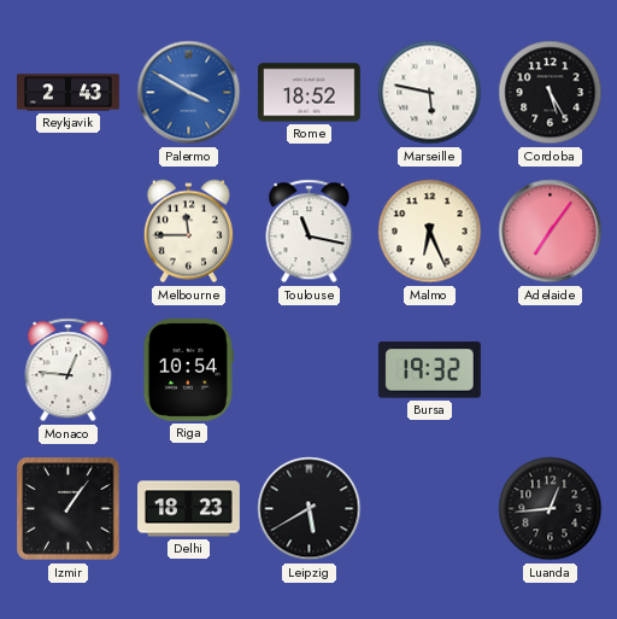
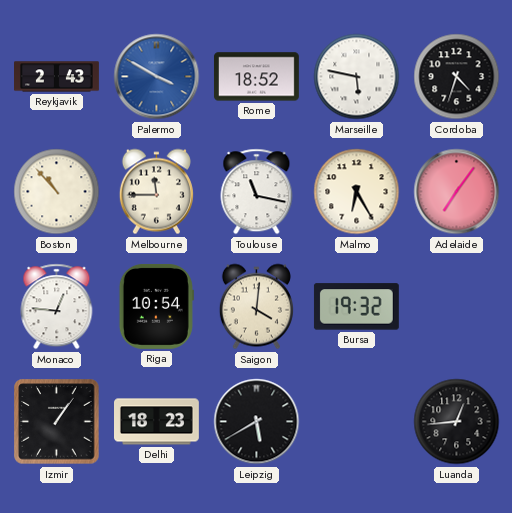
Cordoba: 5:25 -> 4:33 (457, 77)
Boston: none -> 10:53 (57, 192)
Malmo: 6:26 -> 6:25 (357, 192)
Saigon: none -> 4:01 (256, 307)
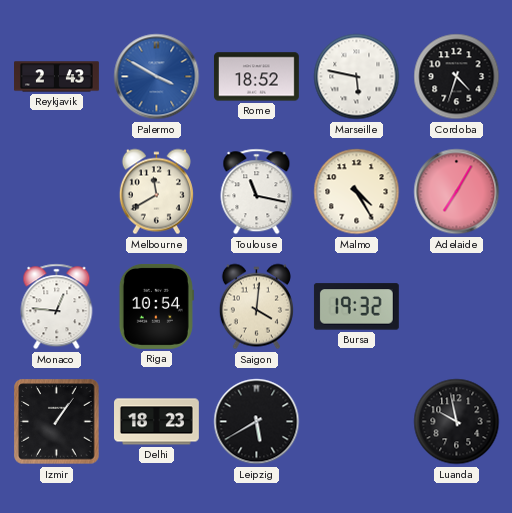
Boston: 10:53 -> none (57, 192)
Melbourne: 11:45 -> 11:40 (156, 192)
Malmo: 6:25 -> 4:25 (357, 192)
Adelaide: 7:06 -> 7:05 (457, 192)
Luanda: 12:44 -> 9:58 (457, 422)
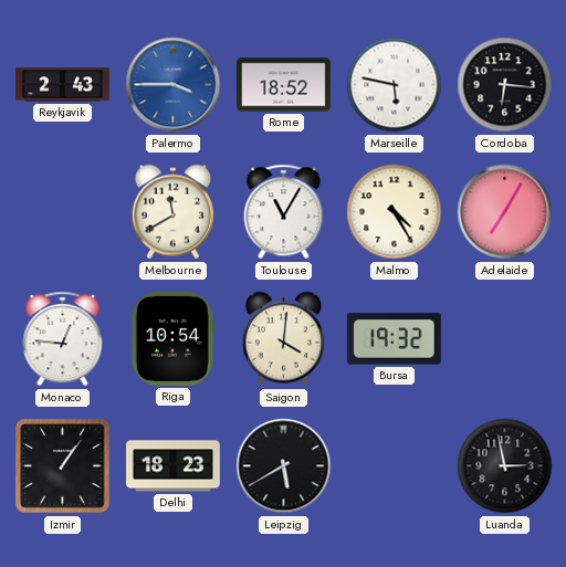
Palermo: 3:50 -> 3:45 (174, 85)
Cordoba: 4:33 -> 6:16 (505, 85)
Toulouse: 11:17 -> 11:05 (284, 212)
Luanda: 9:58 -> 2:58 (505, 466)
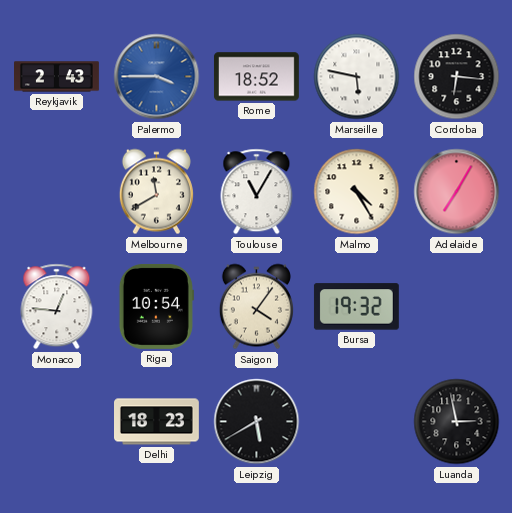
Saigon: 4:01 -> 4:06 (256, 307)
Izmir: 1:06 -> none (63, 466)
